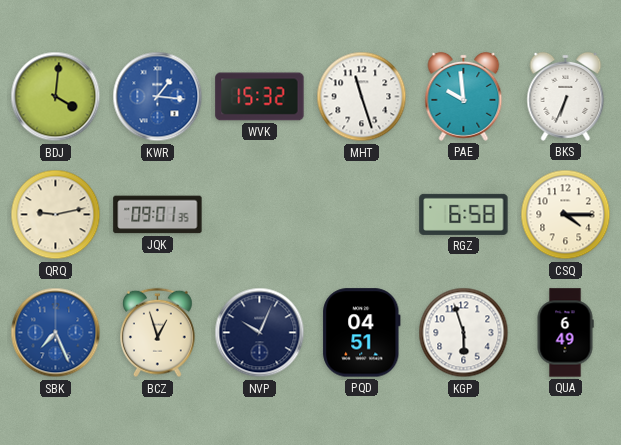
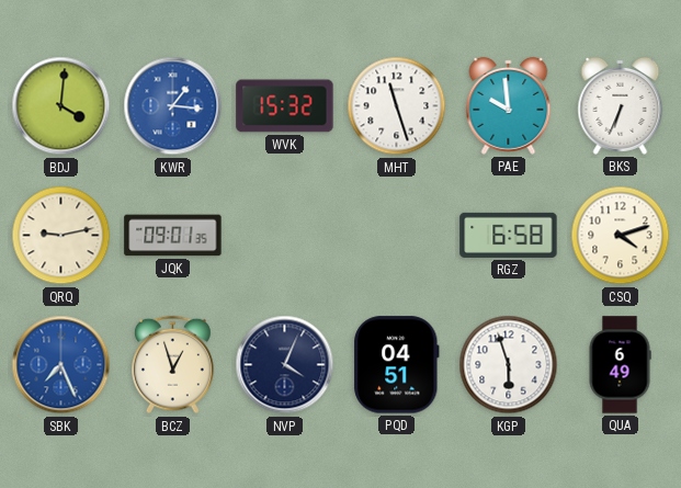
CSQ: 4:15 -> 4:12 (621, 236)
NVP: 10:04 -> 4:04 (285, 365)
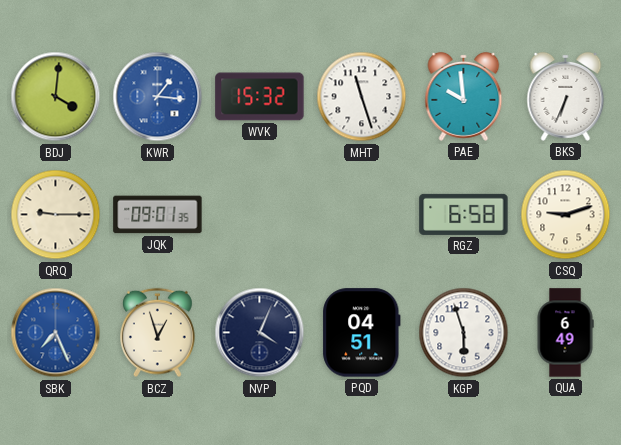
QRQ: 9:13 -> 9:15 (56, 215)
CSQ: 4:12 -> 9:12 (566, 215)
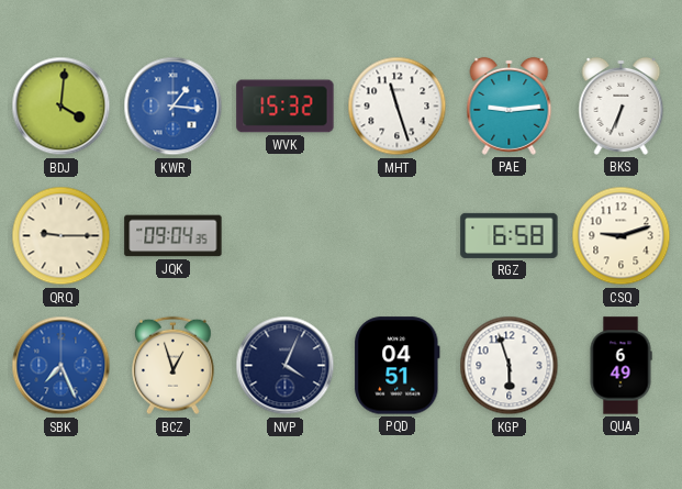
PAE: 9:59 -> 9:14 (510, 105)
JQK: 09:01 -> 09:04 (174, 236)
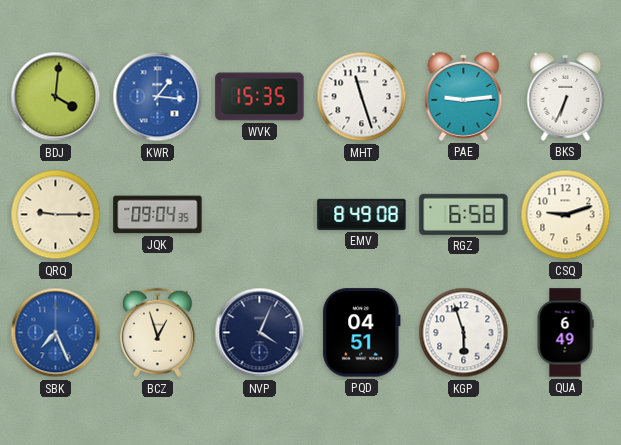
WVK: 15:32 -> 15:35 (260, 97)
EMV: none -> 8:49 (362, 214)
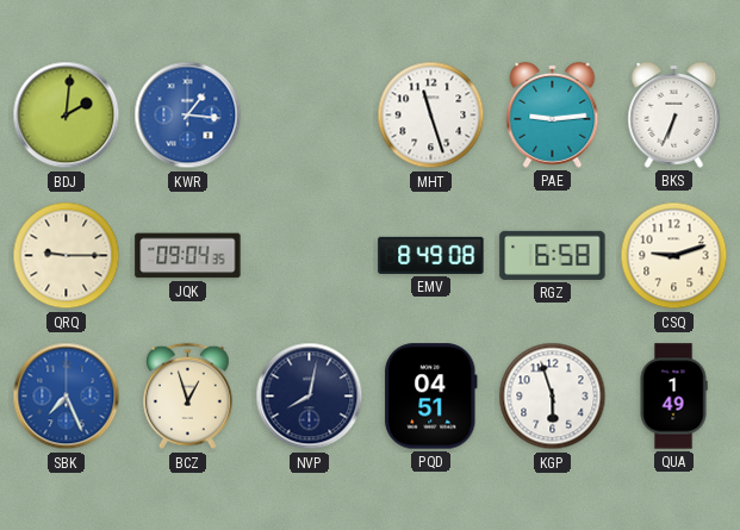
BDJ: 4:01 -> 2:01 (67, 116)
WVK: 15:35 -> none (260, 97)
NVP: 4:04 -> 8:02 (310, 397)
QUA: 6:49 -> 1:49 (673, 397)
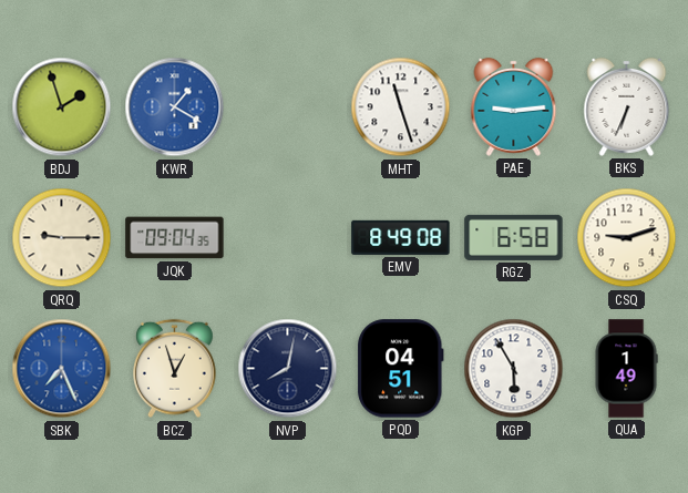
BDJ: 2:01 -> 1:57 (62, 107)
KWR: 1:16 -> 1:20 (175, 107)
KGP: 5:57 -> 5:55 (514, 369)
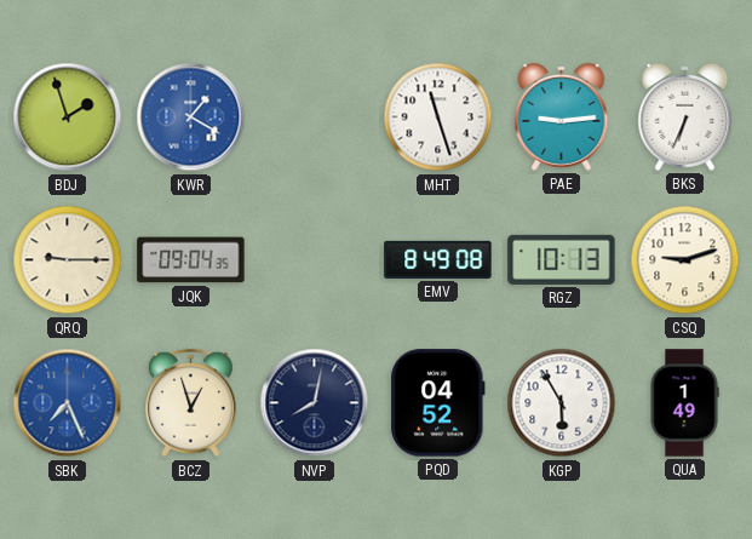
RGZ: 6:58 -> 10:13 (562, 259)
PQD: 04:51 -> 04:52 (438, 403)
